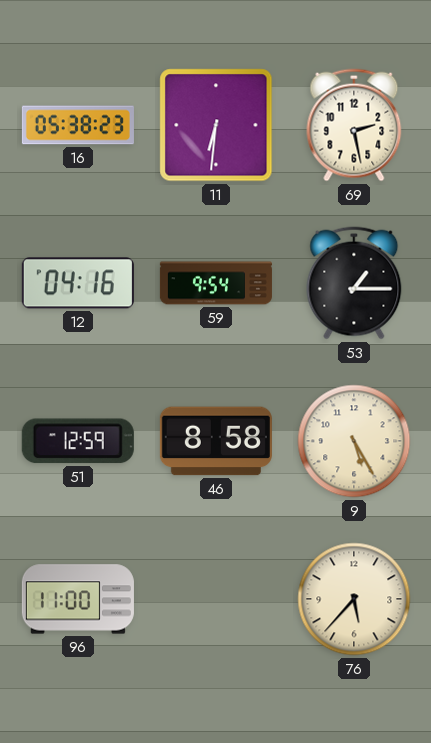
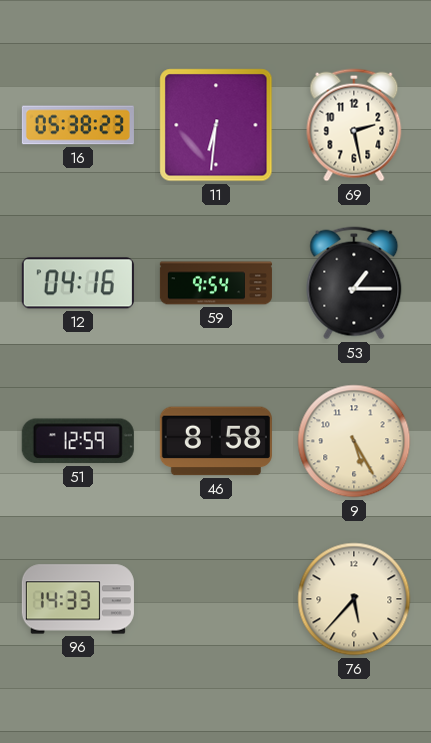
96: 11:00 -> 14:33 (78, 599)
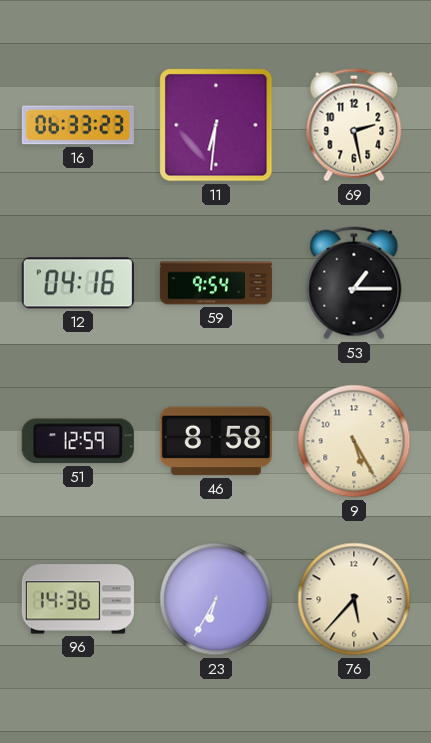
16: 05:38 -> 06:33 (78, 125)
96: 14:33 -> 14:36 (78, 599)
23: none -> 6:35 (216, 599)
